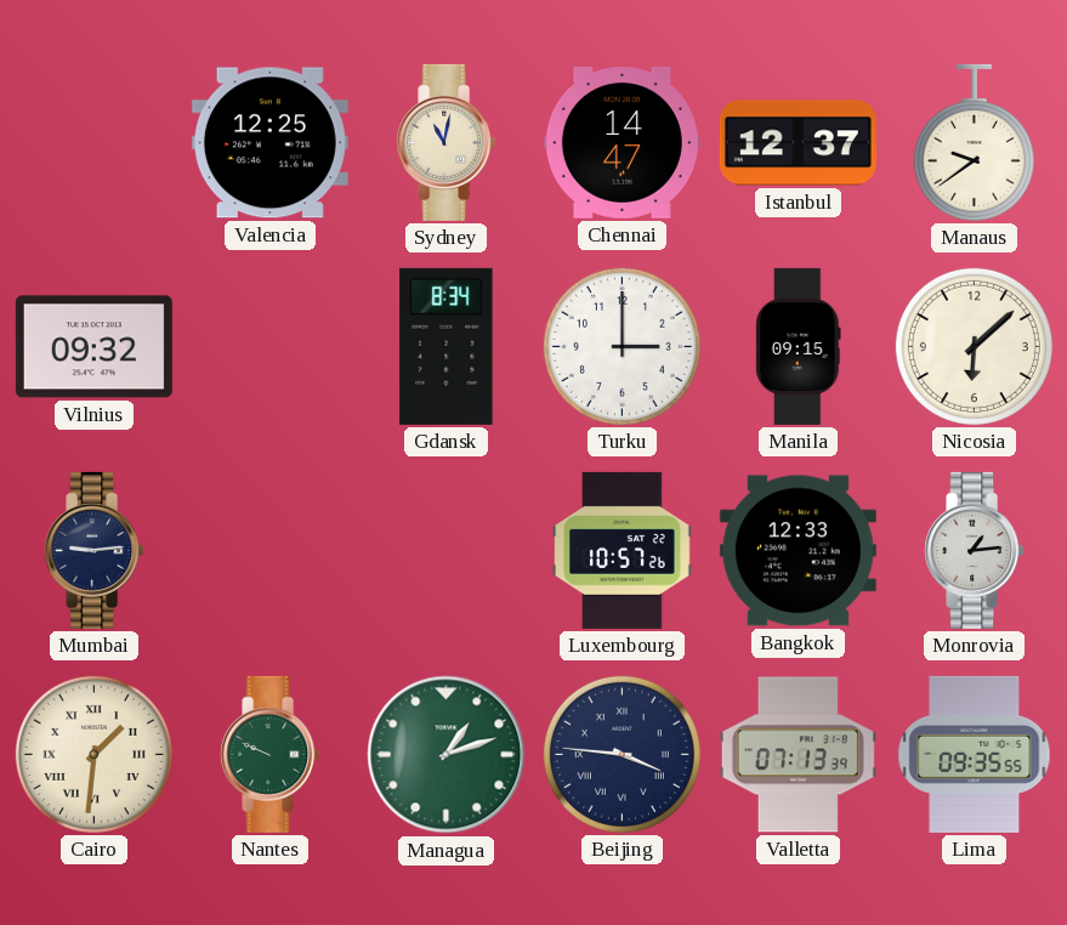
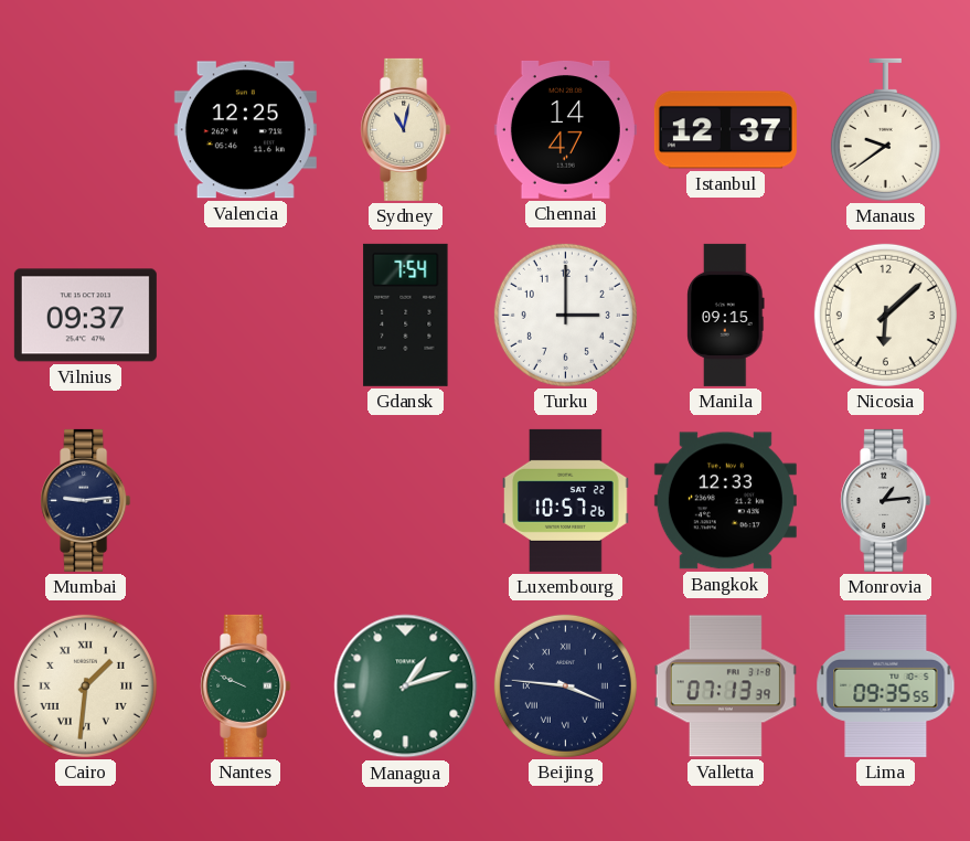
Vilnius: 09:32 -> 09:37 (85, 316)
Gdansk: 8:34 -> 7:54 (406, 315)
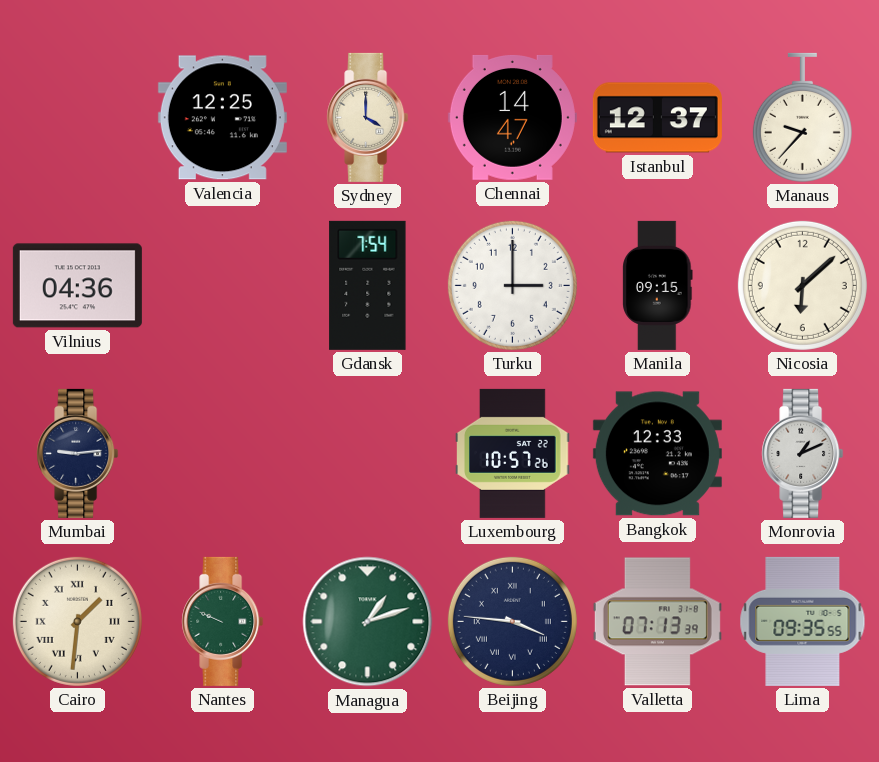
Sydney: 11:02 -> 4:00 (368, 117)
Manaus: 9:39 -> 9:37 (802, 117)
Vilnius: 09:37 -> 04:36 (77, 286)
Monrovia: 1:14 -> 1:11 (803, 453)
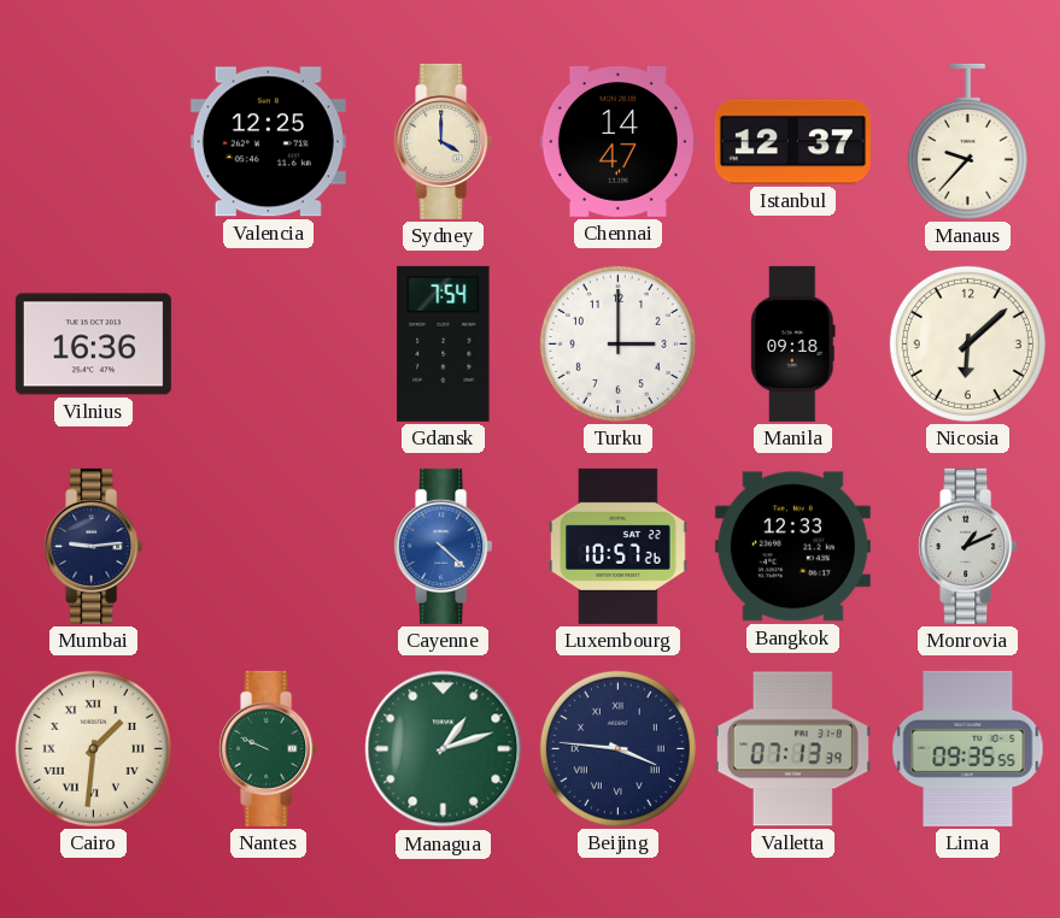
Vilnius: 04:36 -> 16:36 (93, 345)
Manila: 09:15 -> 09:18 (793, 343)
Cayenne: none -> 4:22 (444, 546)
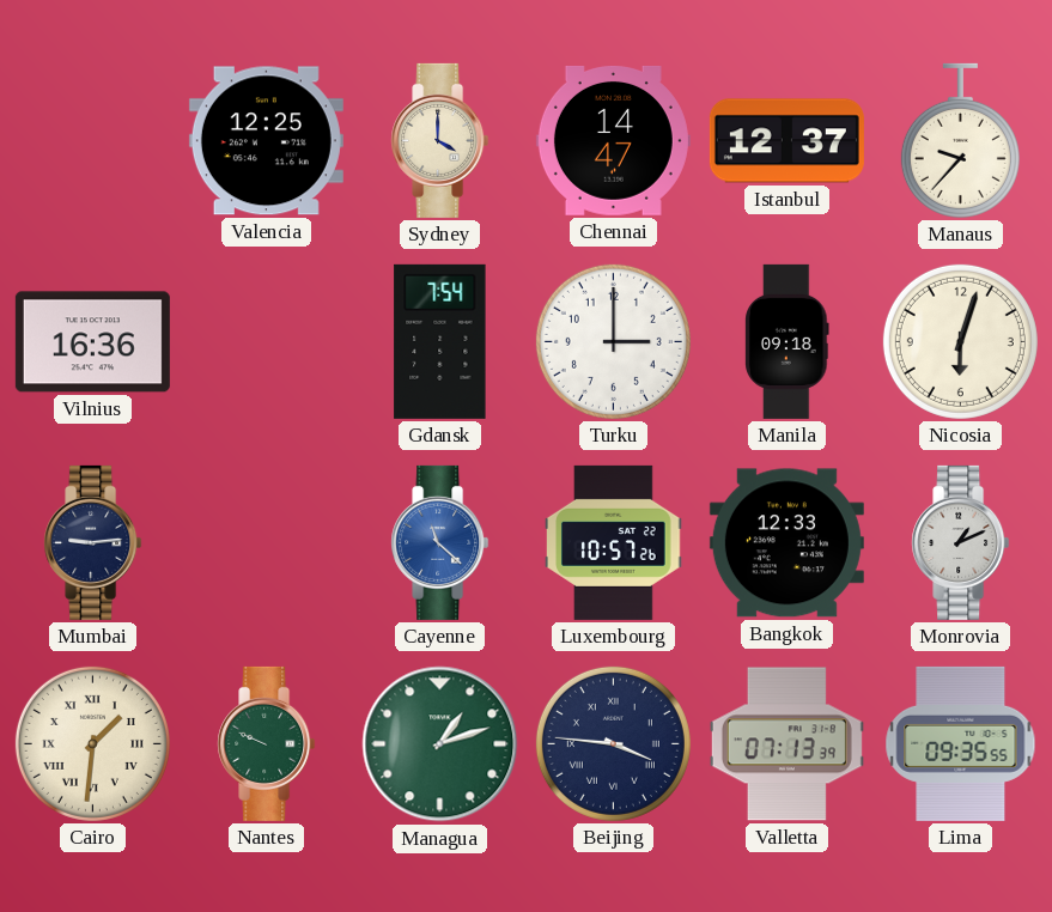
Nicosia: 6:08 -> 6:03 (960, 341)
Cayenne: 4:22 -> 11:22 (440, 542)
